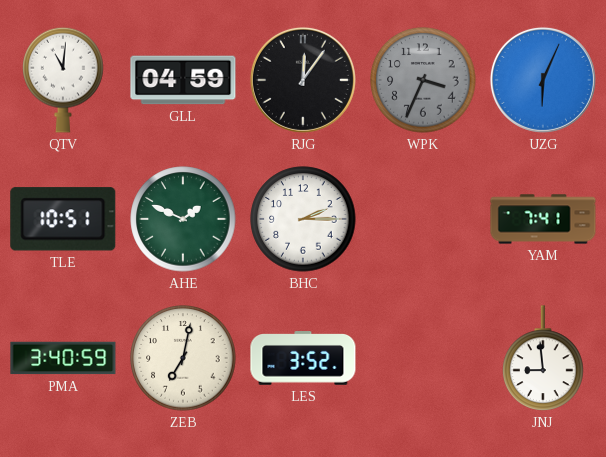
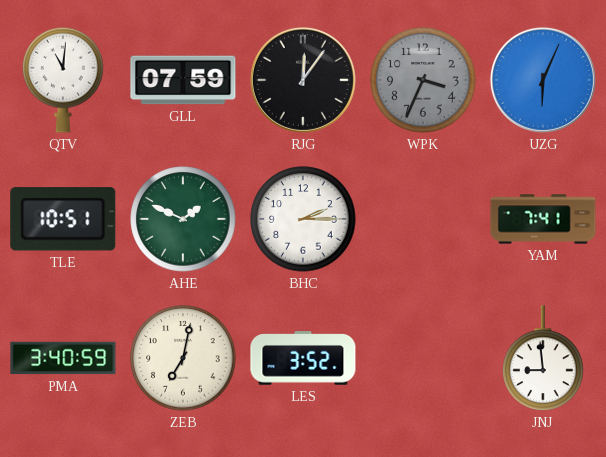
GLL: 04:59 -> 07:59 (183, 80)
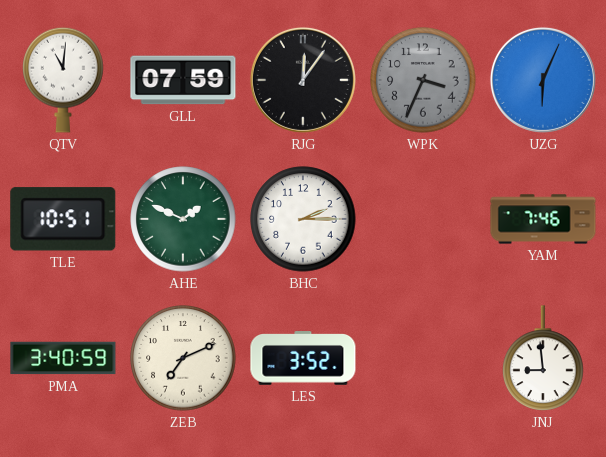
YAM: 7:41 -> 7:46 (543, 219)
ZEB: 7:02 -> 7:11 (183, 358)
